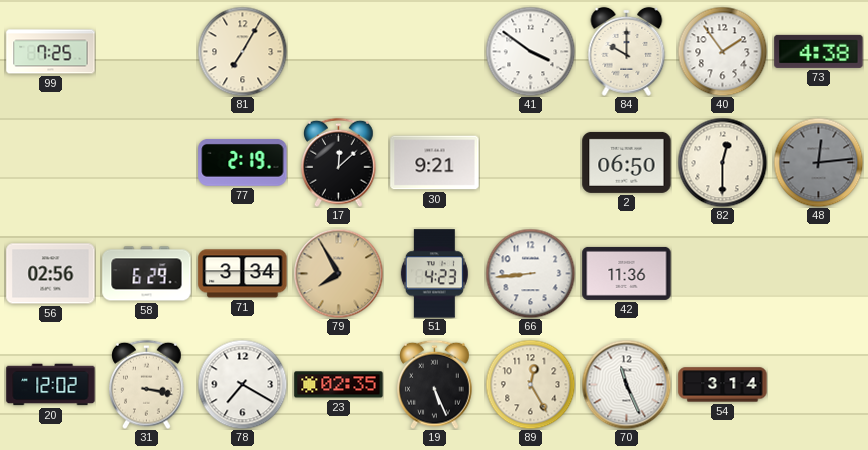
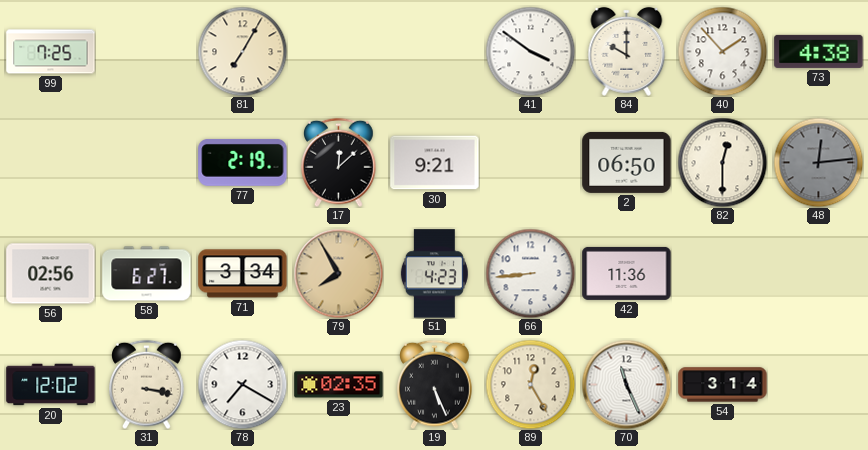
40: 1:54 -> 1:53 (722, 51)
58: 6:29 -> 6:27 (147, 274)
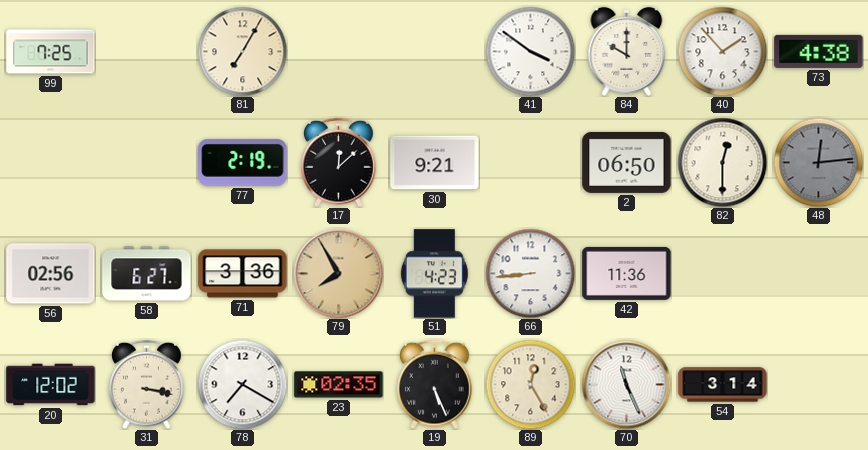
71: 3:34 -> 3:36 (243, 274)
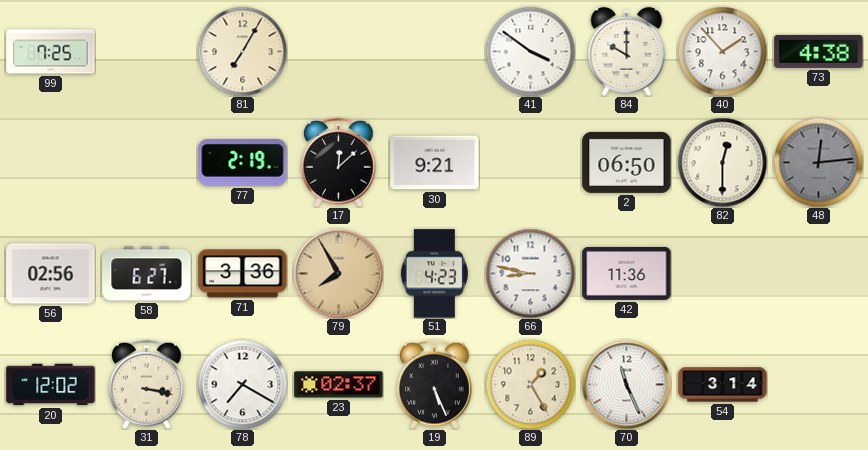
66: 8:44 -> 8:47 (530, 273)
23: 02:35 -> 02:37 (339, 385)
89: 12:25 -> 1:25 (530, 384)
